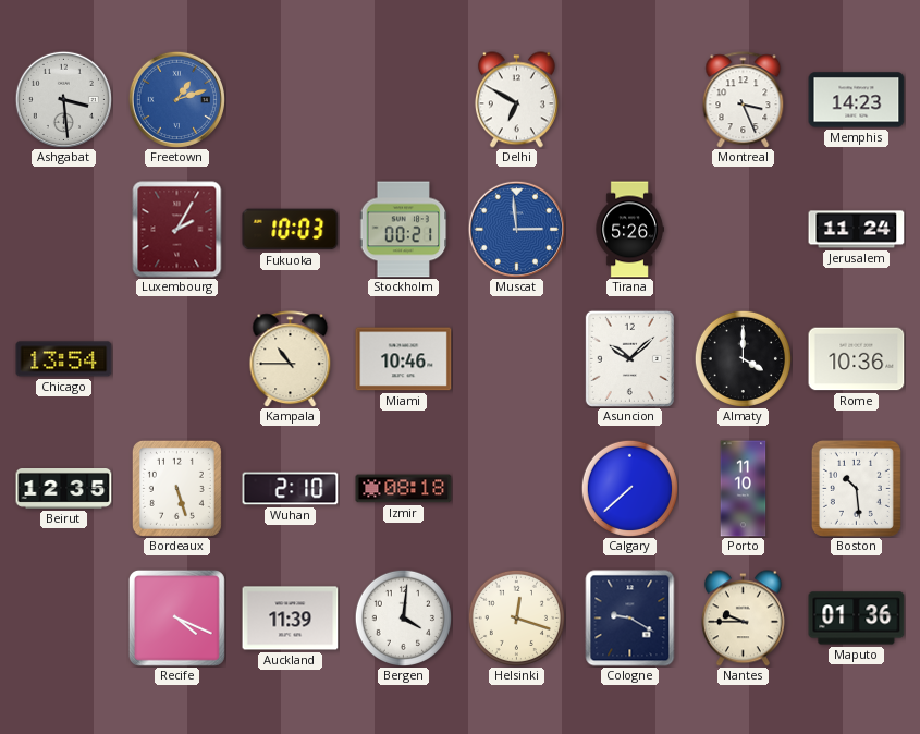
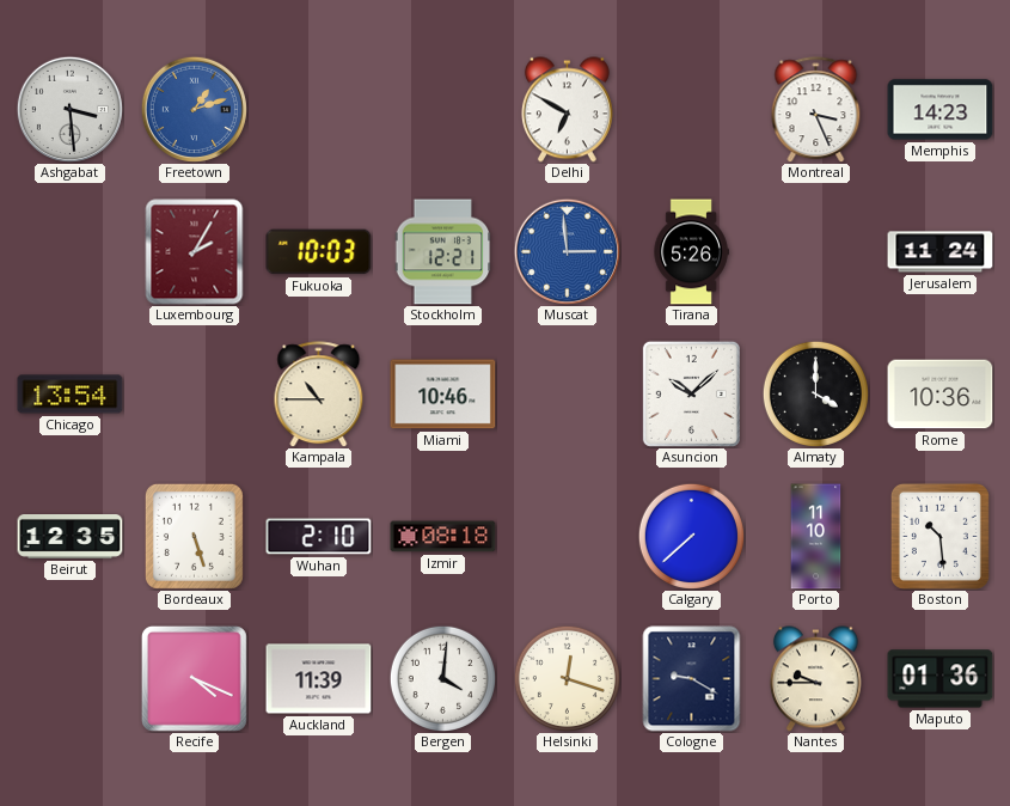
Stockholm: 00:21 -> 12:21 (443, 252)
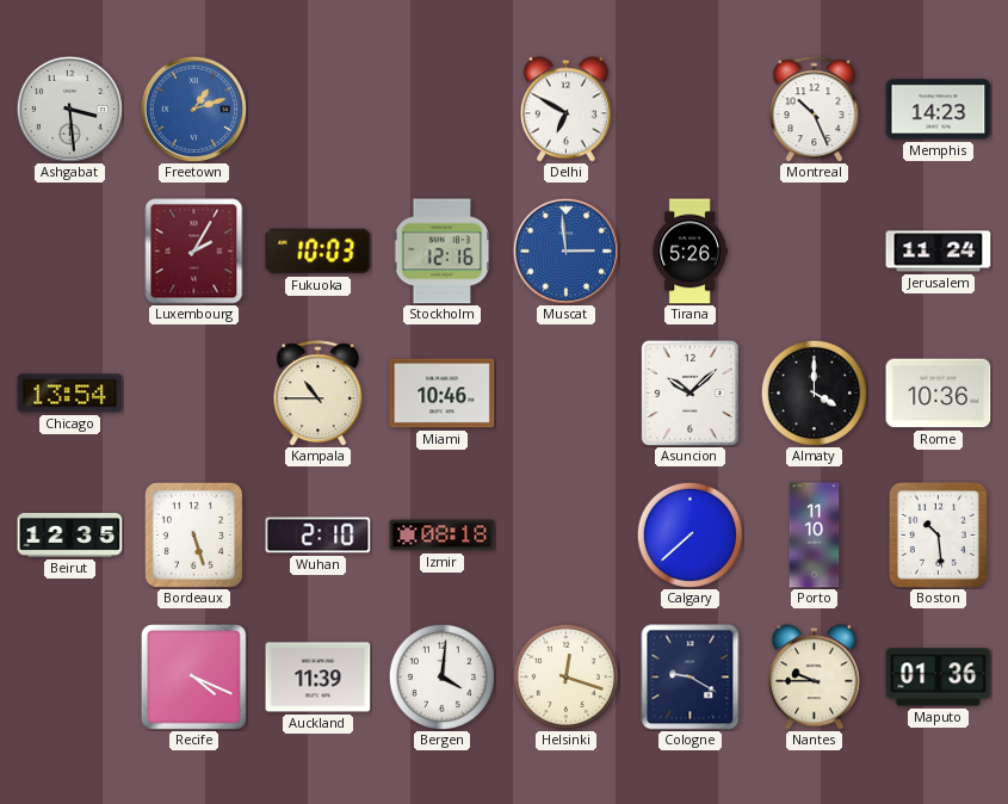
Montreal: 3:26 -> 10:26 (815, 110)
Stockholm: 12:21 -> 12:16 (443, 252)
